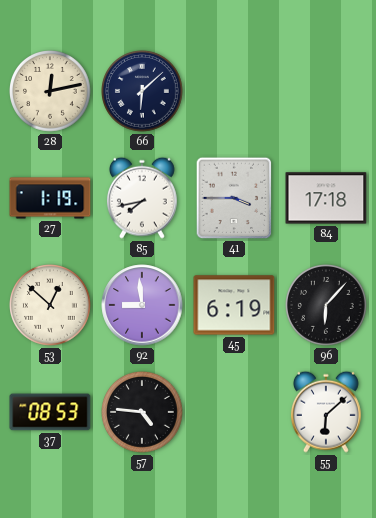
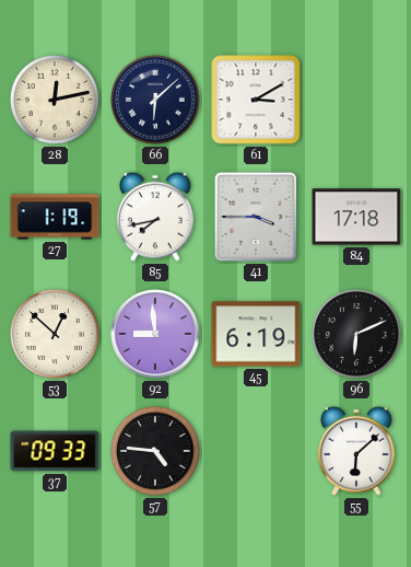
61: none -> 3:10 (256, 100)
96: 6:07 -> 6:11 (357, 335)
37: 08:53 -> 09:33 (55, 451)
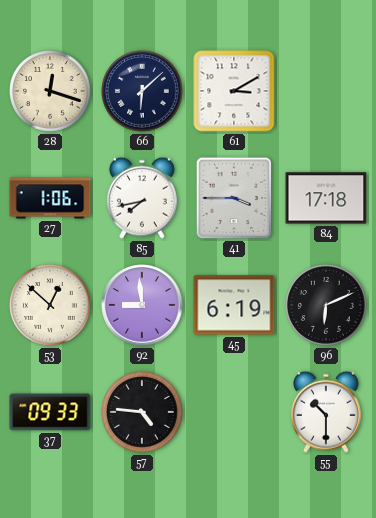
28: 12:13 -> 12:18 (51, 92)
27: 1:19 -> 1:06 (50, 198)
55: 6:08 -> 10:30 (326, 412)
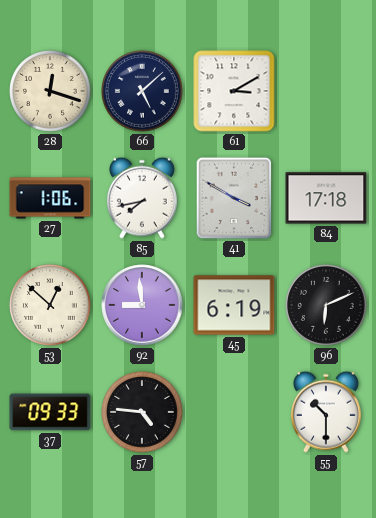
66: 6:08 -> 5:08 (143, 92)
41: 3:45 -> 3:50 (234, 198)
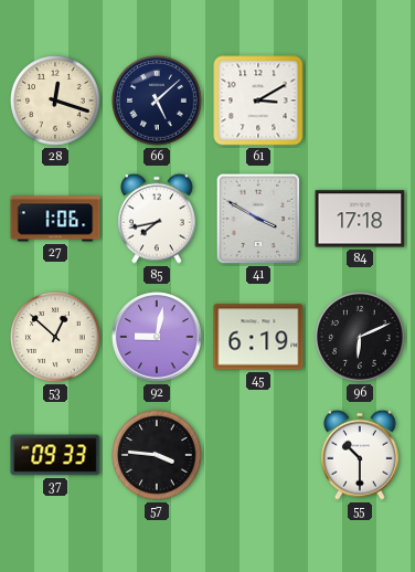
92: 8:59 -> 9:02 (157, 337)
57: 4:46 -> 3:46 (158, 456)
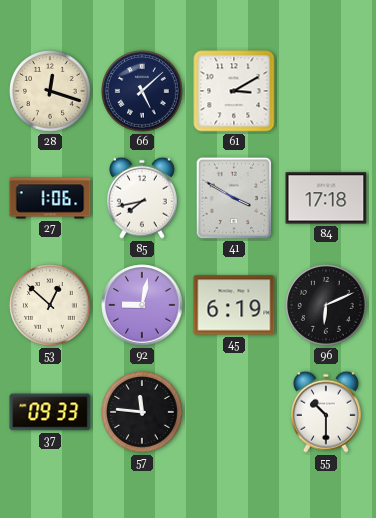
57: 3:46 -> 11:46 (143, 413)
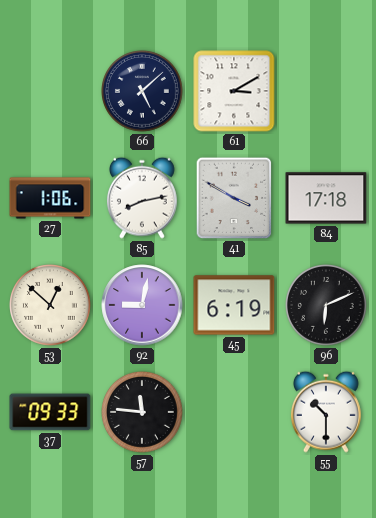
28: 12:18 -> none (51, 92)
85: 7:43 -> 8:13 (142, 198)
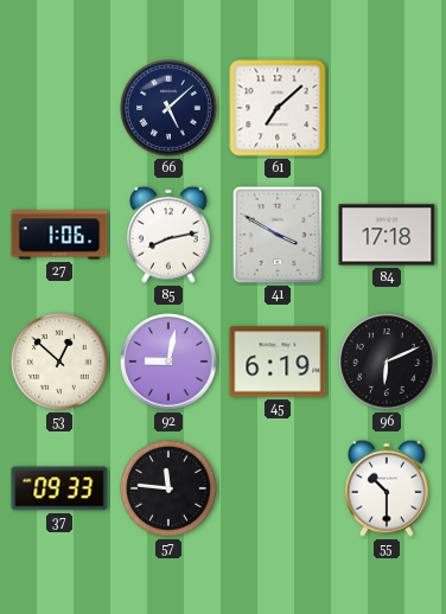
61: 3:10 -> 7:08 (278, 108)
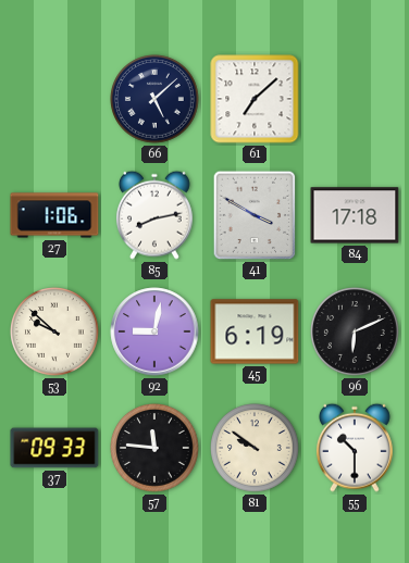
53: 12:52 -> 9:52 (55, 333)
81: none -> 9:51 (256, 449)
